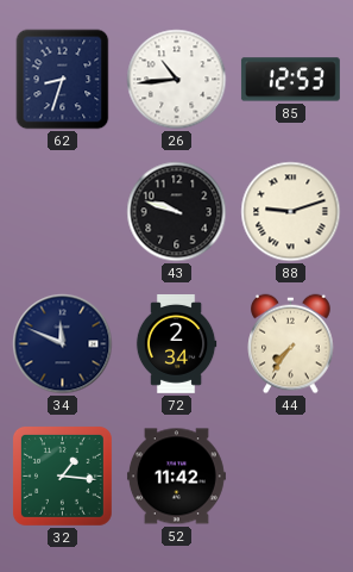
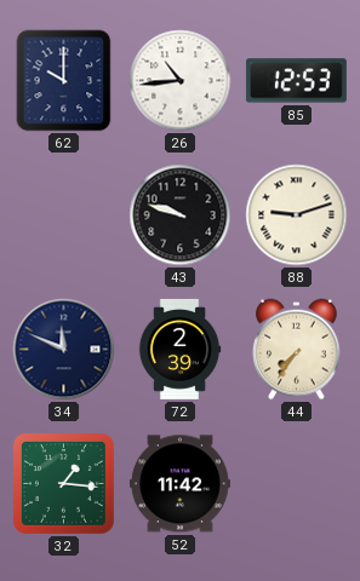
62: 8:33 -> 10:00 (64, 81)
72: 2:34 -> 2:39 (179, 349)
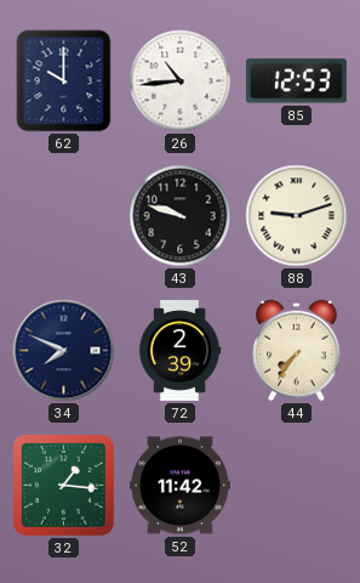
34: 11:49 -> 7:49 (64, 351)
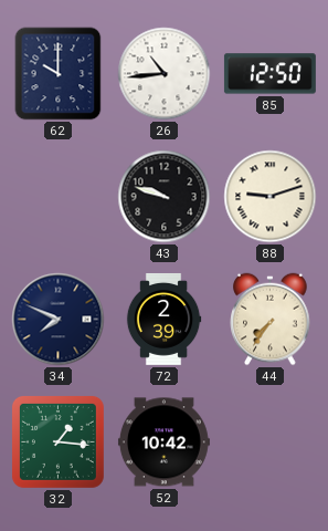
85: 12:53 -> 12:50 (269, 74)
52: 11:42 -> 10:42 (163, 442)
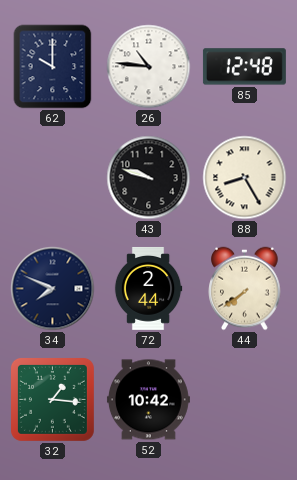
26: 10:44 -> 10:46 (149, 67)
85: 12:50 -> 12:48 (244, 67)
88: 9:12 -> 8:25 (245, 178)
72: 2:39 -> 2:44 (148, 288)
44: 7:36 -> 7:39 (245, 289)
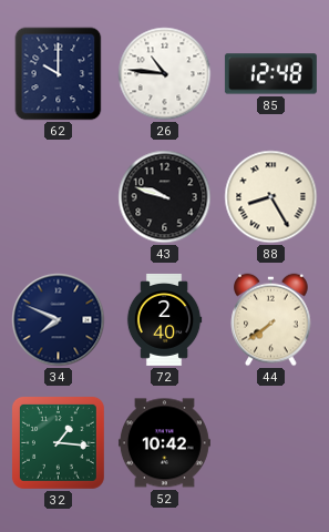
72: 2:44 -> 2:40 (164, 319)
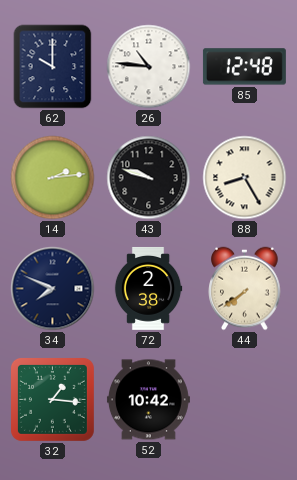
14: none -> 2:14 (53, 178)
72: 2:40 -> 2:38 (148, 288)
